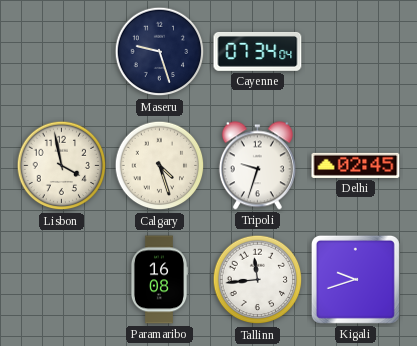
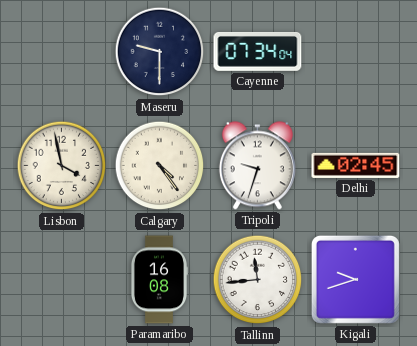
Maseru: 9:27 -> 9:30 (160, 52)
Calgary: 4:27 -> 4:24 (160, 166)
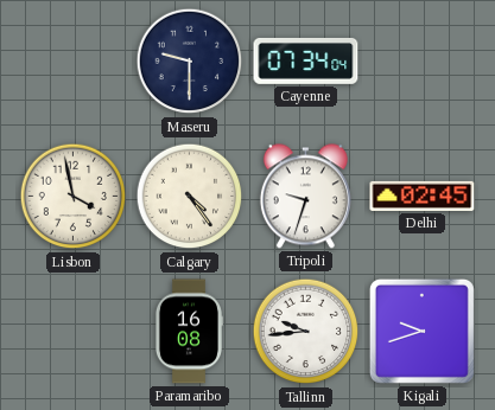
Tallinn: 11:44 -> 9:44 (306, 332)
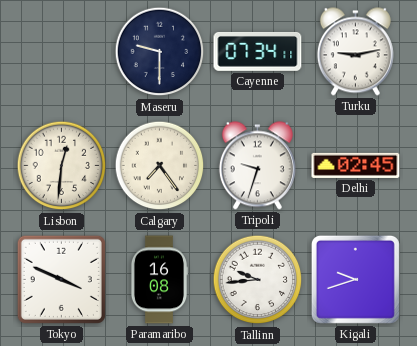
Cayenne: 07:34:04 -> 07:34:11 (258, 51)
Turku: none -> 9:13 (355, 52)
Lisbon: 3:58 -> 12:31 (62, 166)
Calgary: 4:24 -> 7:24 (160, 166)
Tokyo: none -> 3:49 (61, 279)
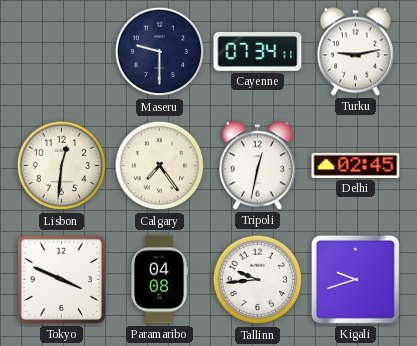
Tripoli: 9:33 -> 12:32 (257, 166)
Paramaribo: 16:08 -> 04:08 (158, 280)
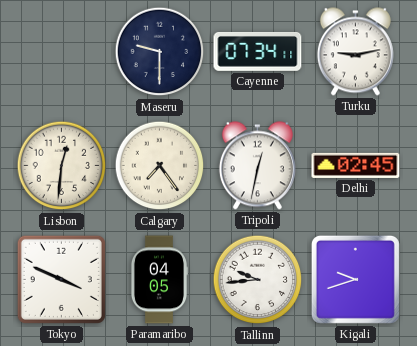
Paramaribo: 04:08 -> 04:05 (158, 280)
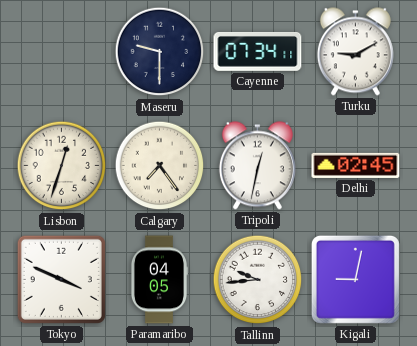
Turku: 9:13 -> 9:10 (355, 52)
Lisbon: 12:31 -> 12:33 (62, 166)
Kigali: 9:42 -> 9:02 (355, 279)
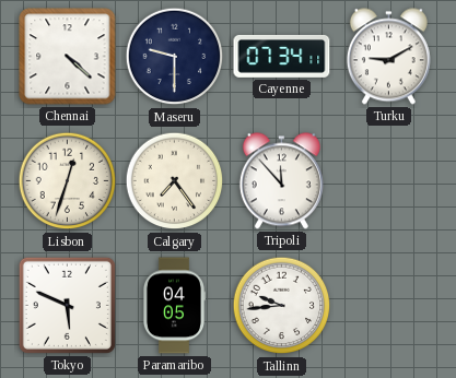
Chennai: none -> 4:22 (68, 57)
Tripoli: 12:32 -> 11:53 (281, 181)
Delhi: 02:45 -> none (356, 165)
Tokyo: 3:49 -> 5:49 (67, 305)
Kigali: 9:02 -> none (355, 279)
